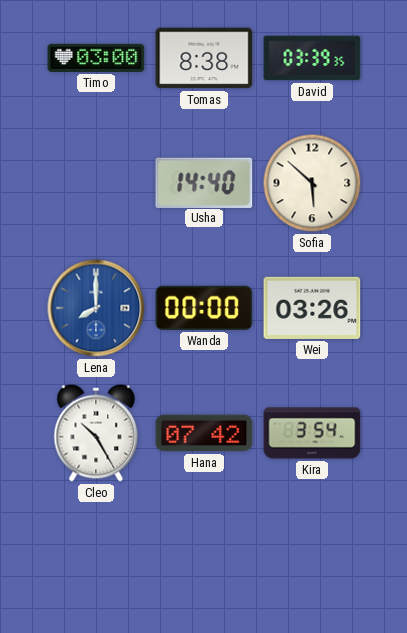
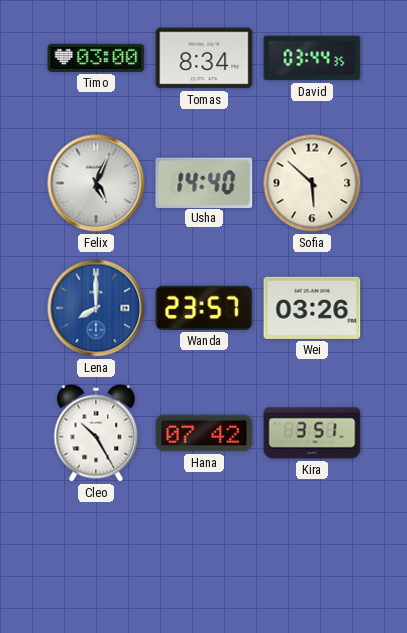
Tomas: 8:38 -> 8:34 (204, 58)
David: 03:39 -> 03:44 (312, 58)
Felix: none -> 5:04 (96, 183)
Wanda: 00:00 -> 23:57 (204, 308)
Kira: 3:54 -> 3:51 (312, 433)
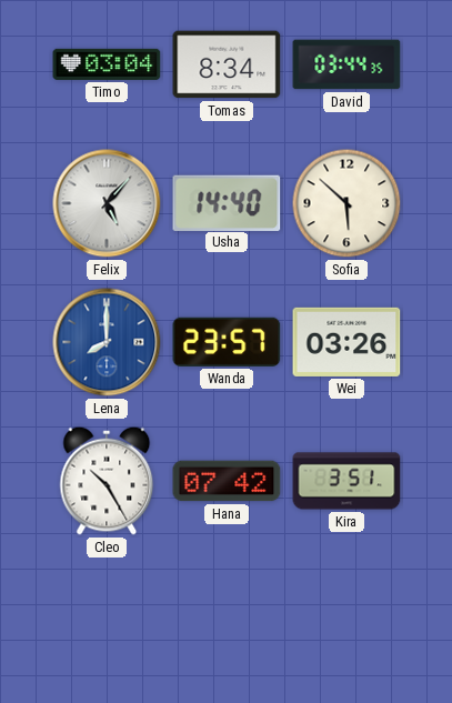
Timo: 03:00 -> 03:04 (107, 64)
Felix: 5:04 -> 5:07 (107, 203)
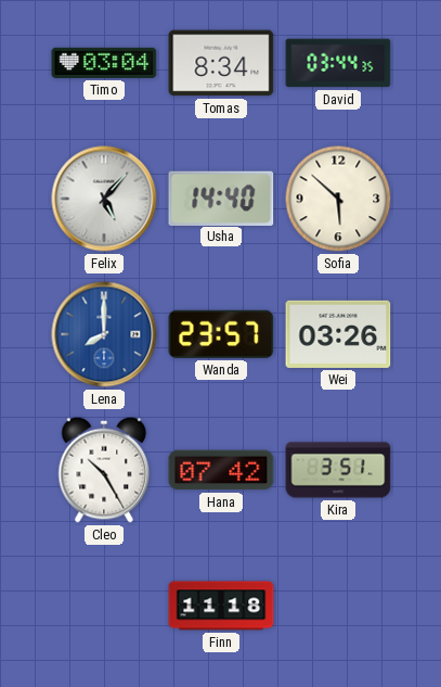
Finn: none -> 11:18 (221, 606)
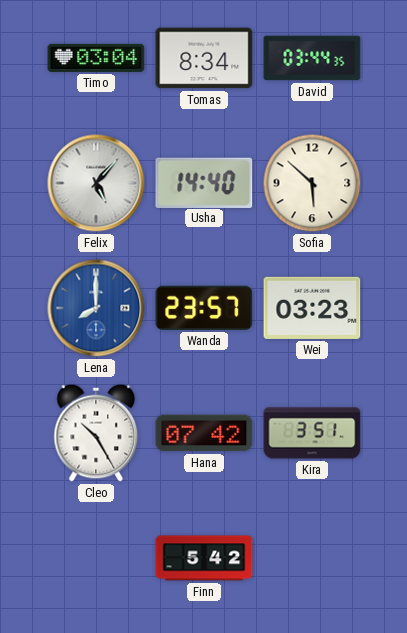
Wei: 03:26 -> 03:23 (312, 308)
Finn: 11:18 -> 5:42 (204, 558)
